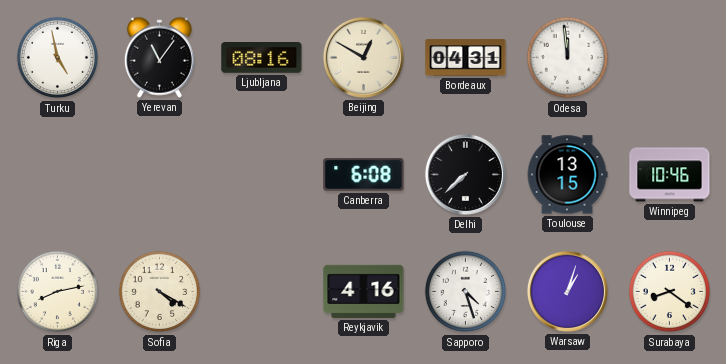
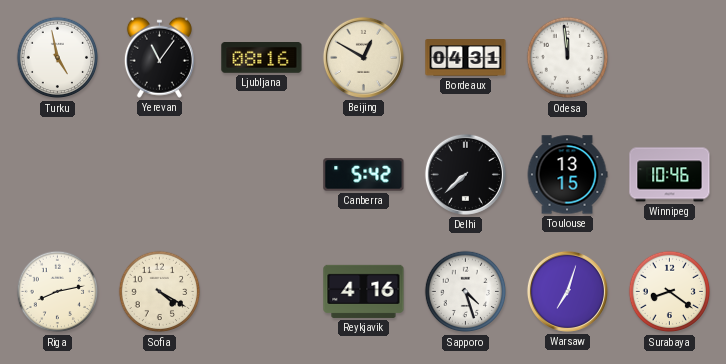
Canberra: 6:08 -> 5:42 (364, 175)
Warsaw: 1:03 -> 7:03 (567, 291)
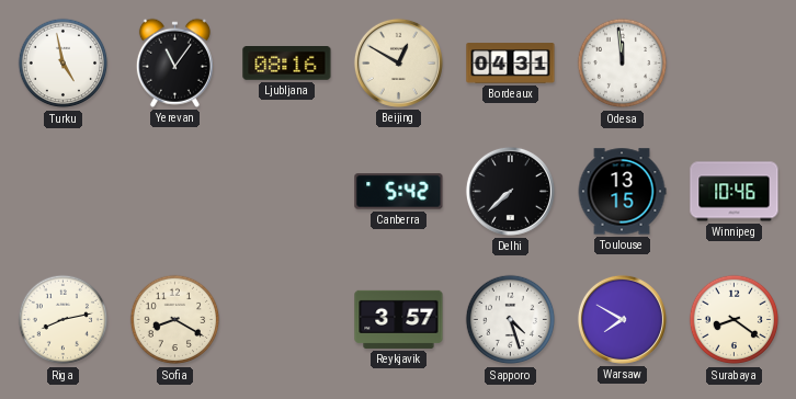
Sofia: 4:20 -> 8:20 (175, 320)
Reykjavik: 4:16 -> 3:57 (399, 319)
Warsaw: 7:03 -> 7:50 (622, 319)
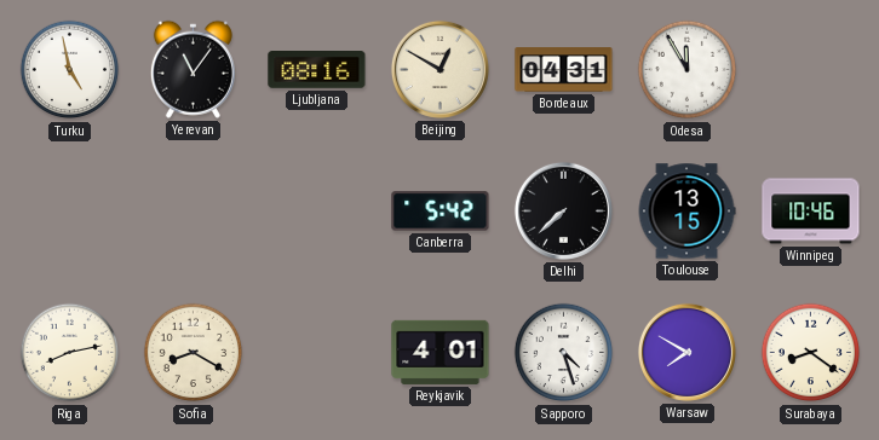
Odesa: 11:59 -> 11:55 (688, 70)
Reykjavik: 3:57 -> 4:01 (441, 352)
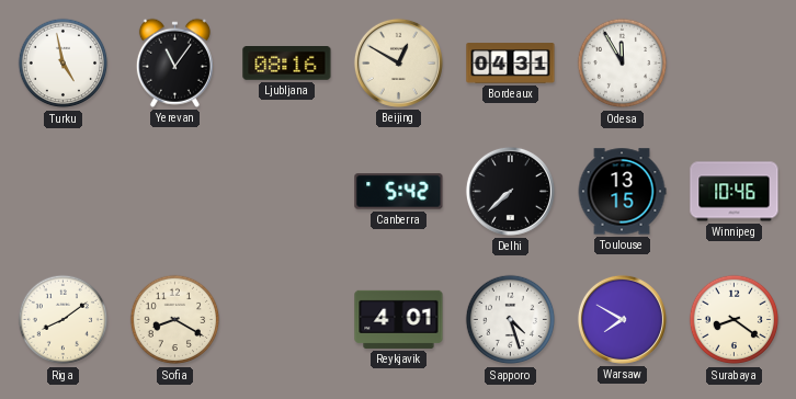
Riga: 8:13 -> 8:09 (64, 320)
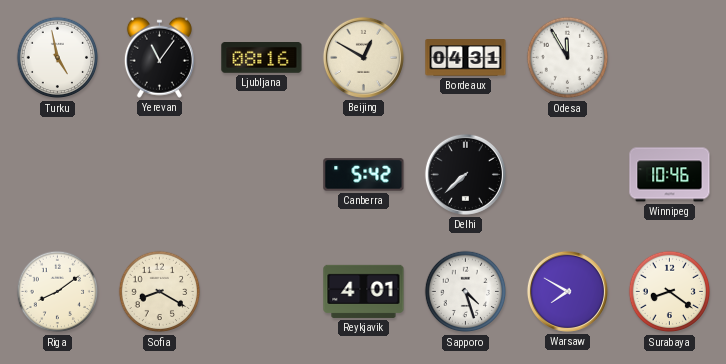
Toulouse: 13:15 -> none (622, 192)
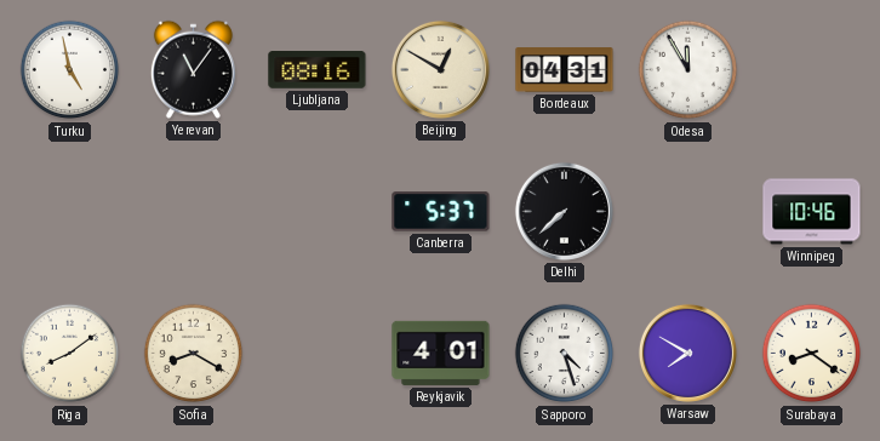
Canberra: 5:42 -> 5:37 (441, 212)
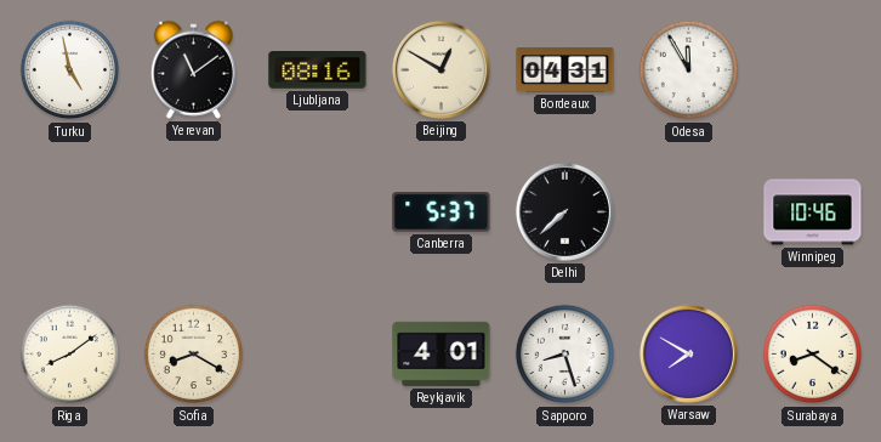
Yerevan: 11:06 -> 11:09 (193, 69)
Sapporo: 4:27 -> 8:27 (565, 355)
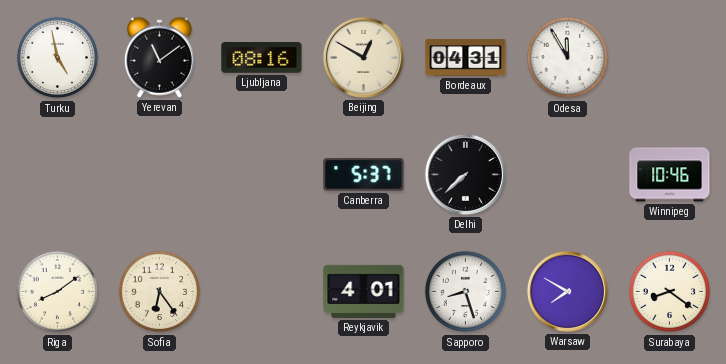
Sofia: 8:20 -> 6:24 (160, 292)
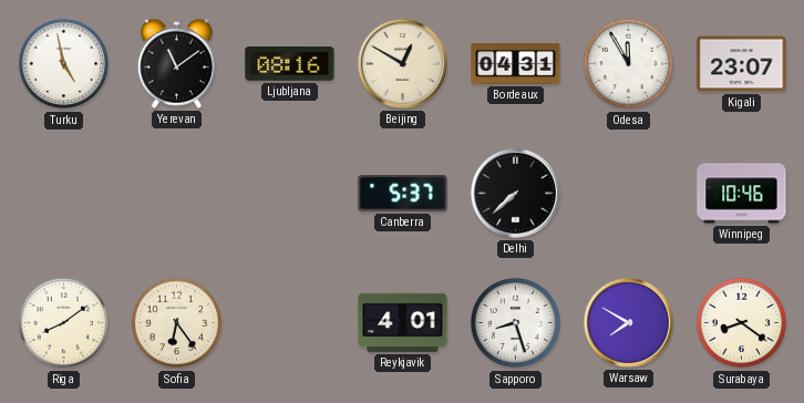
Kigali: none -> 23:07 (742, 64)
